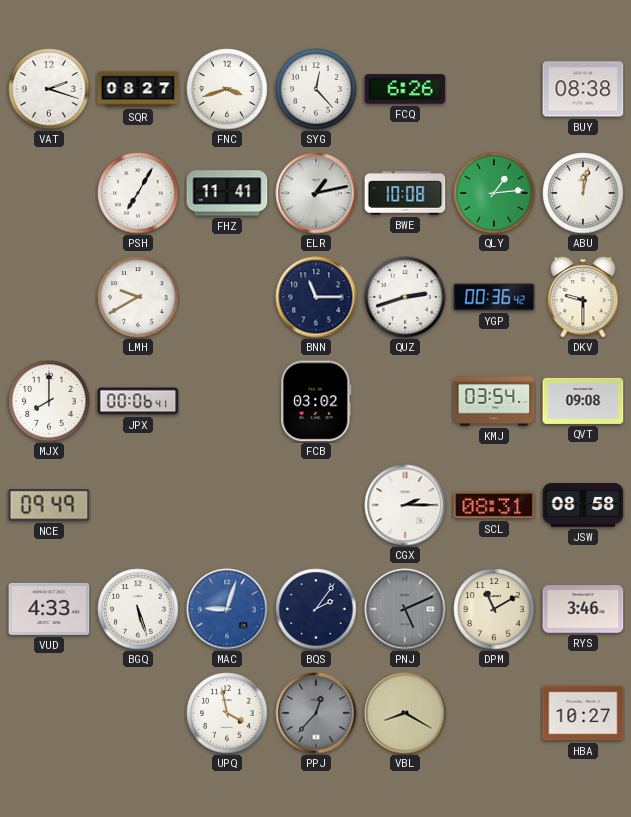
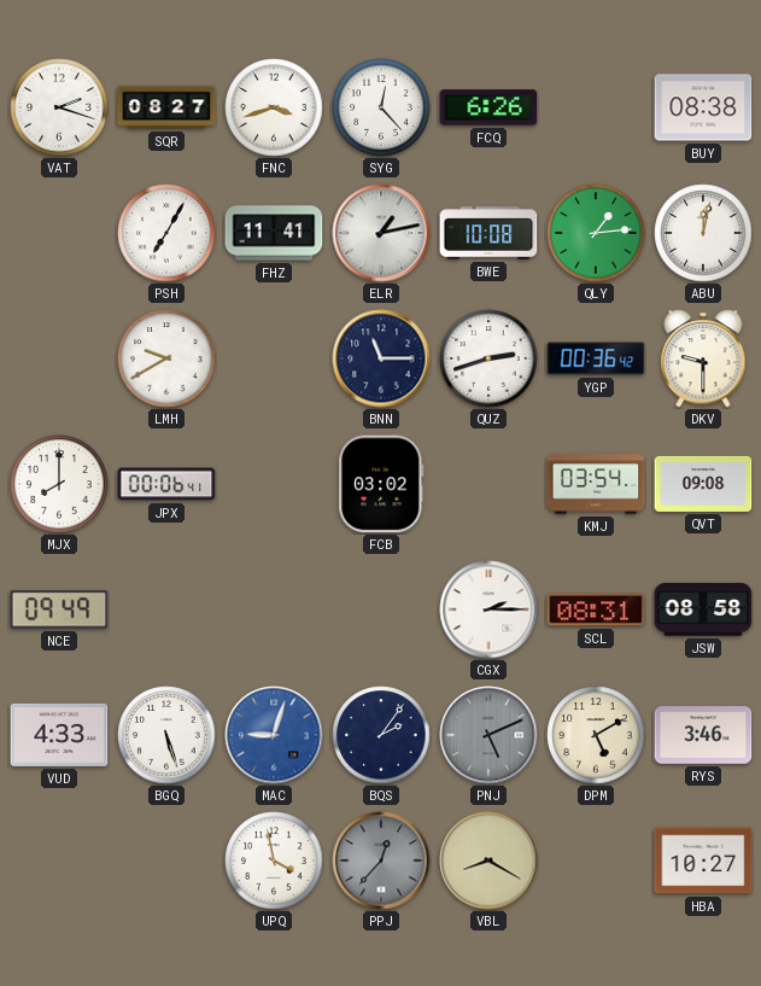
DPM: 11:10 -> 5:10 (596, 735)
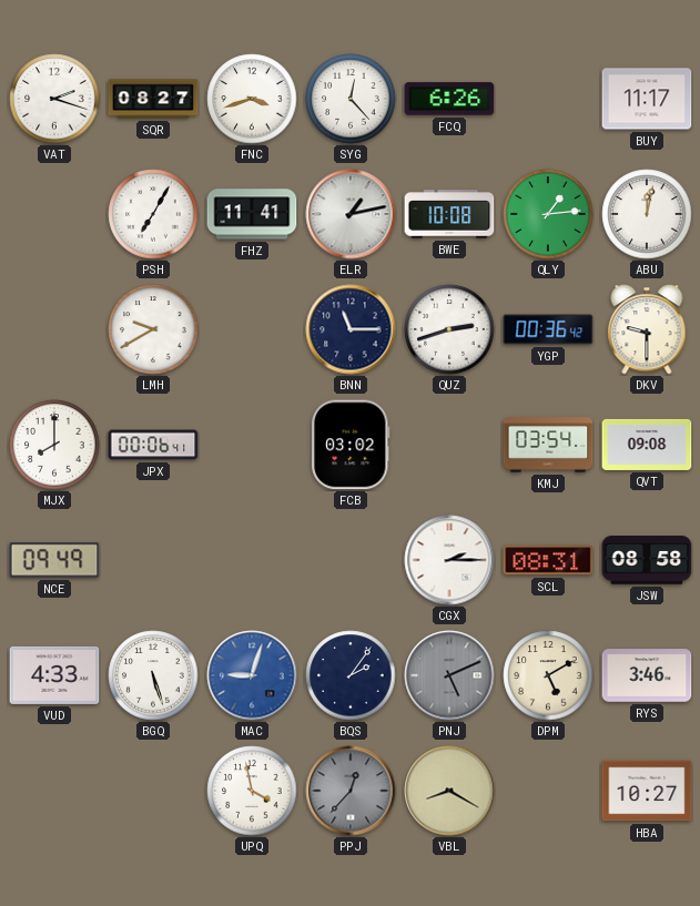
BUY: 08:38 -> 11:17 (647, 99)
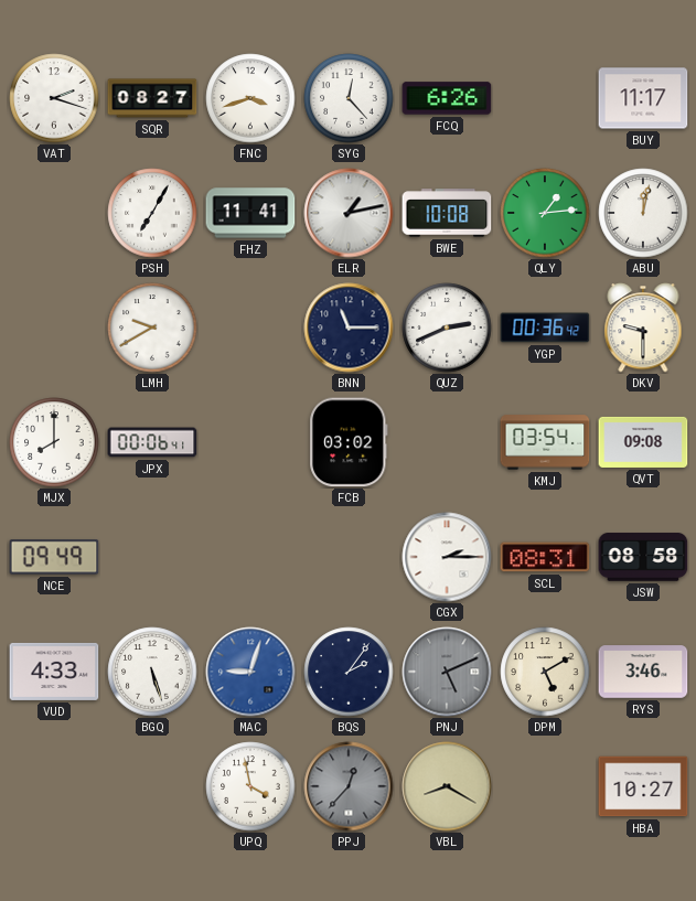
QUZ: 2:42 -> 2:41 (447, 328)
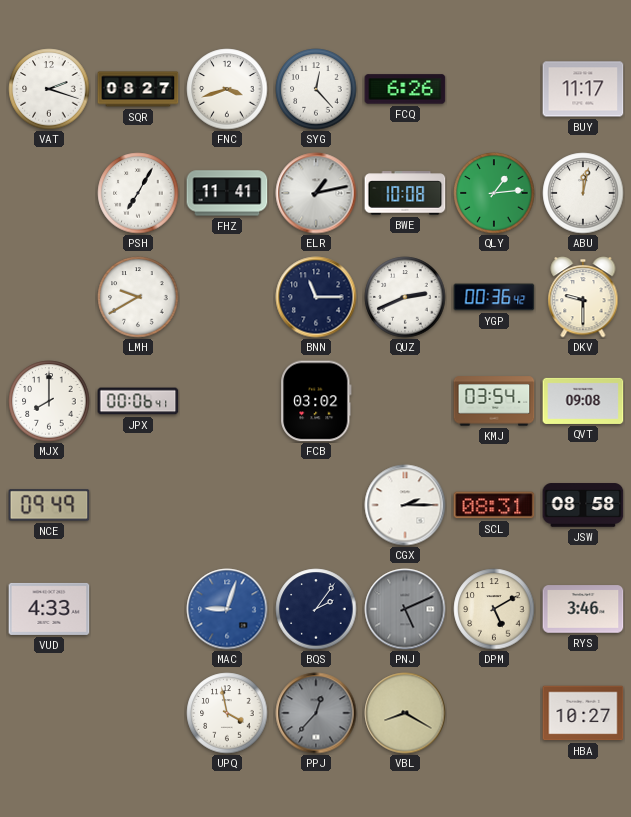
BGQ: 5:27 -> none (152, 672)
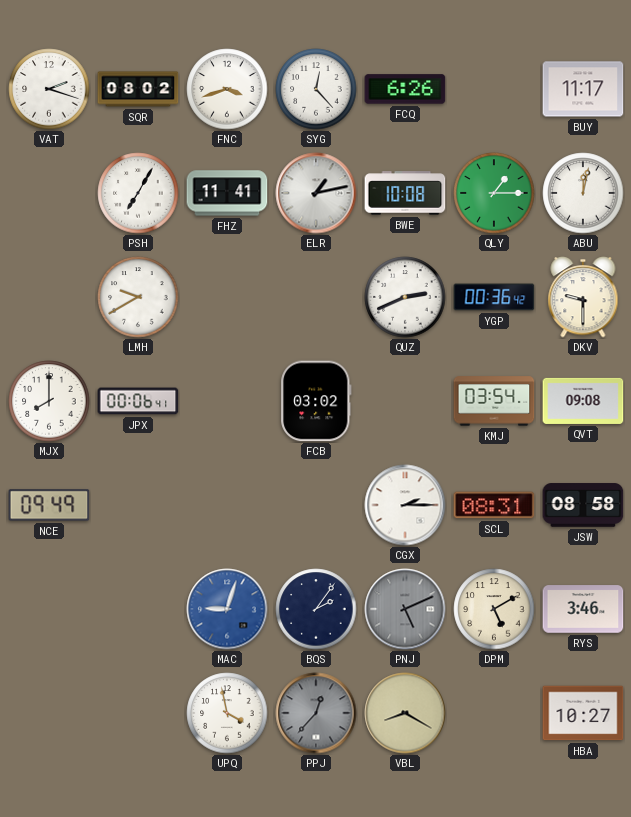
SQR: 08:27 -> 08:02 (138, 89)
QLY: 1:14 -> 1:15 (494, 193)
BNN: 11:15 -> none (316, 297)
VUD: 4:33 -> none (49, 609)
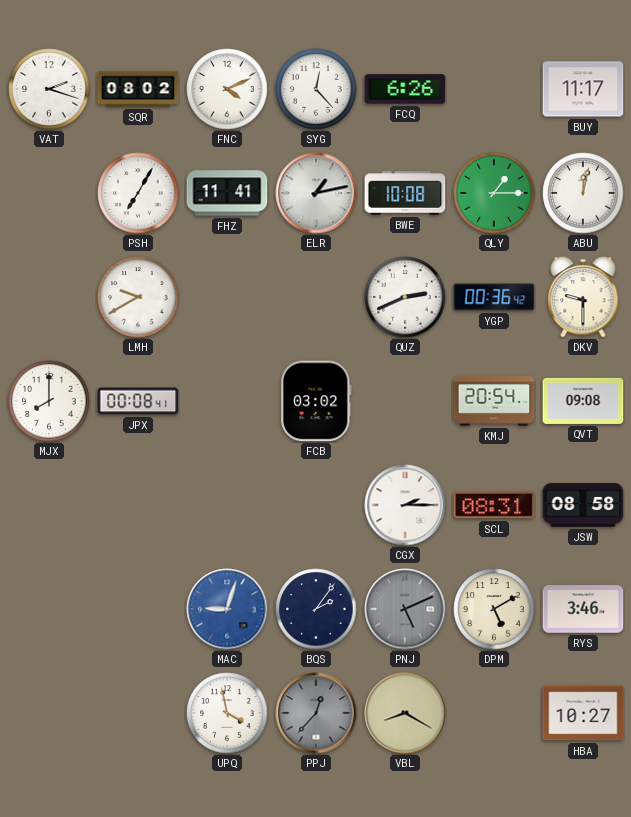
FNC: 3:42 -> 4:11 (227, 89)
JPX: 00:06 -> 00:08 (138, 401)
KMJ: 03:54 -> 20:54 (494, 401)
NCE: 09:49 -> none (49, 505)
